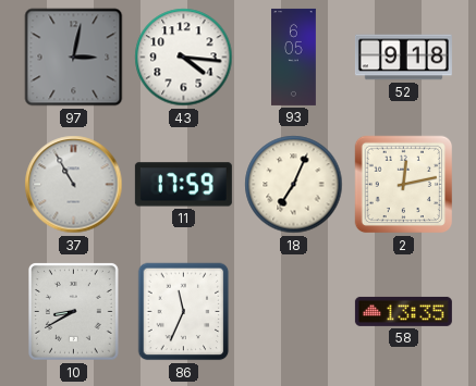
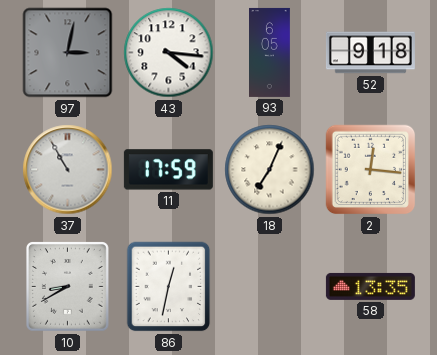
2: 12:13 -> 12:16 (371, 170)
86: 11:34 -> 12:32 (169, 287)
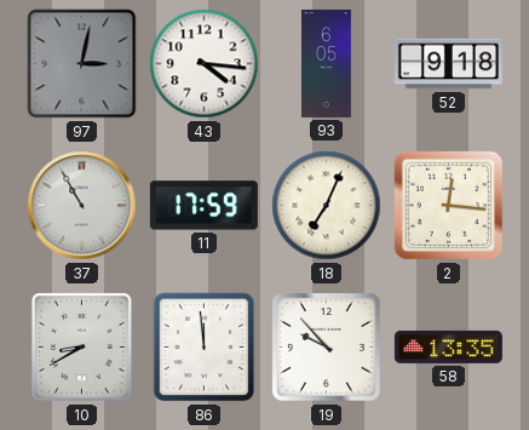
86: 12:32 -> 11:59 (205, 348)
19: none -> 9:53 (327, 348)
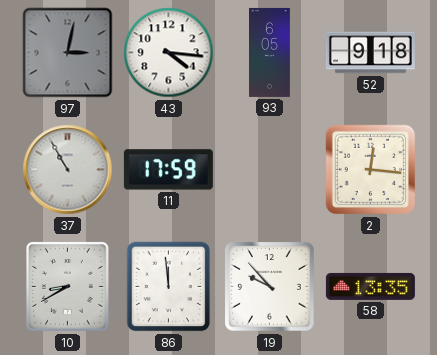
18: 7:04 -> none (327, 206)
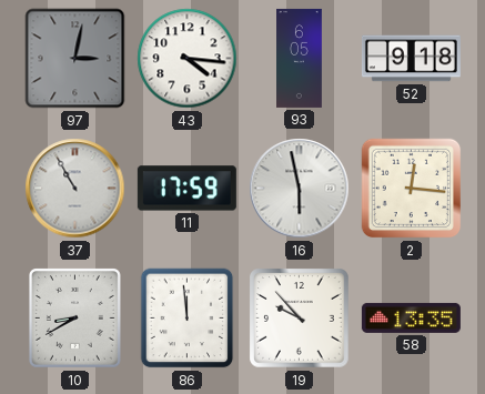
16: none -> 5:58 (300, 189)
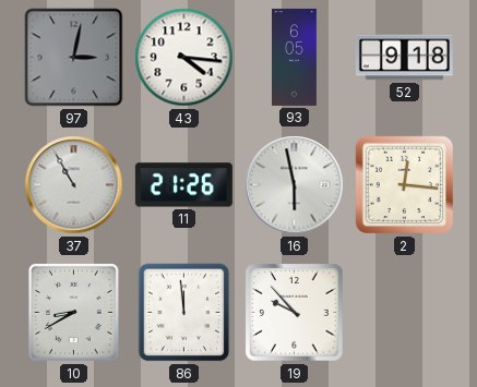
11: 17:59 -> 21:26 (183, 185)
58: 13:35 -> none (411, 317)
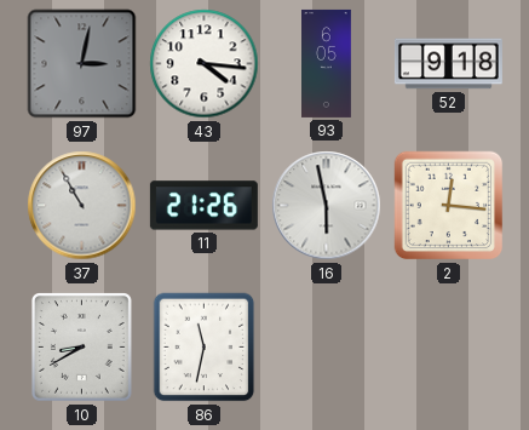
86: 11:59 -> 11:32 (205, 348)
19: 9:53 -> none (295, 313)
